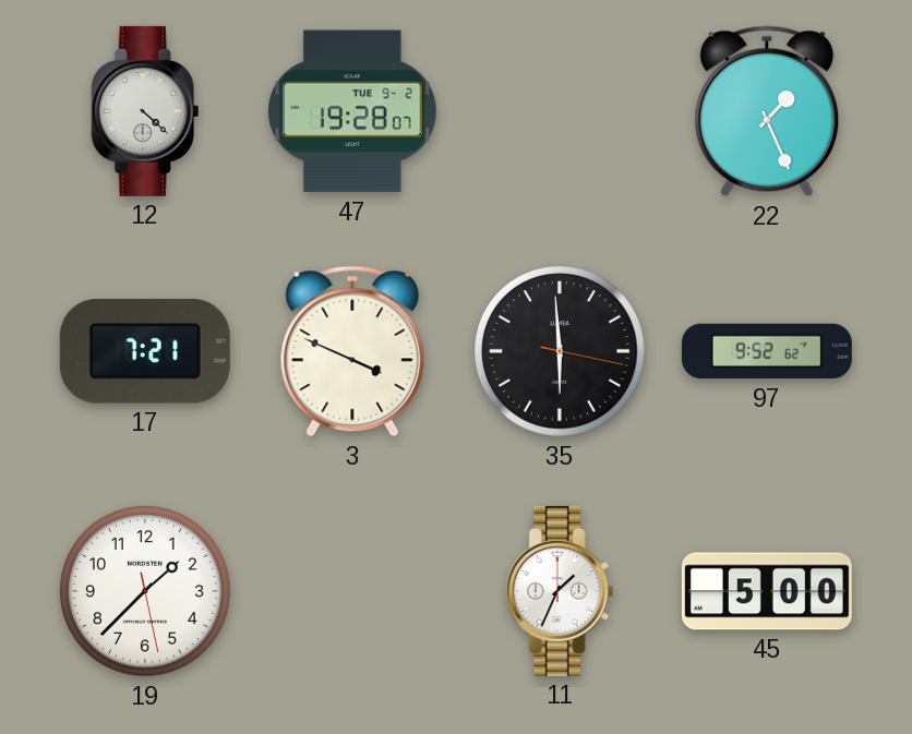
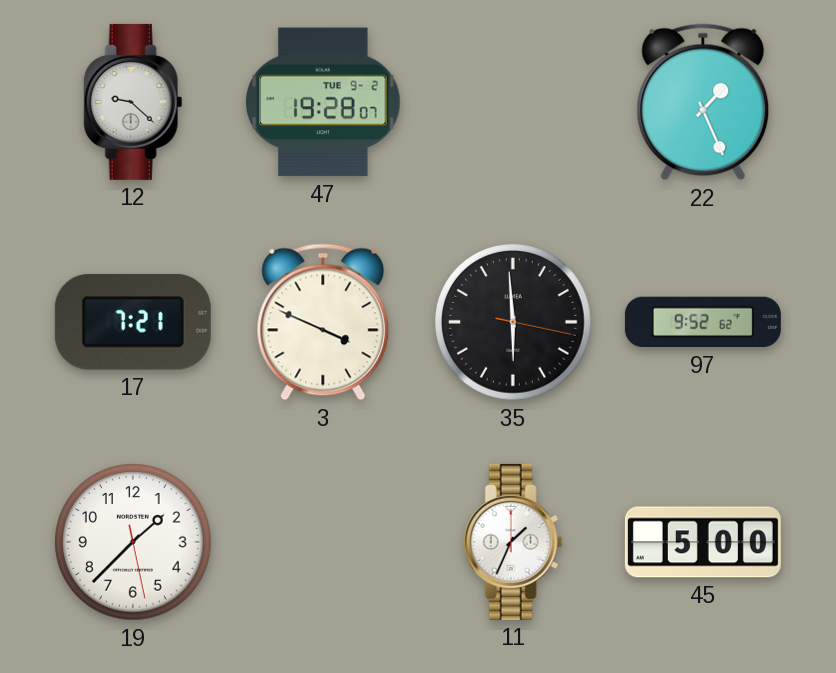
12: 4:22 -> 9:22 (133, 102)
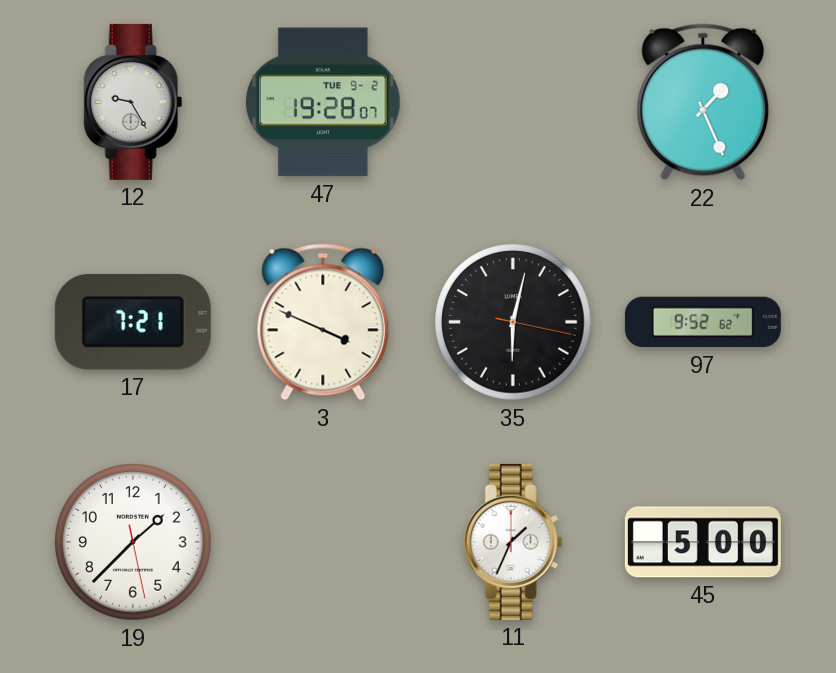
12: 9:22 -> 9:25 (133, 102)
35: 5:59 -> 6:02 (513, 322)
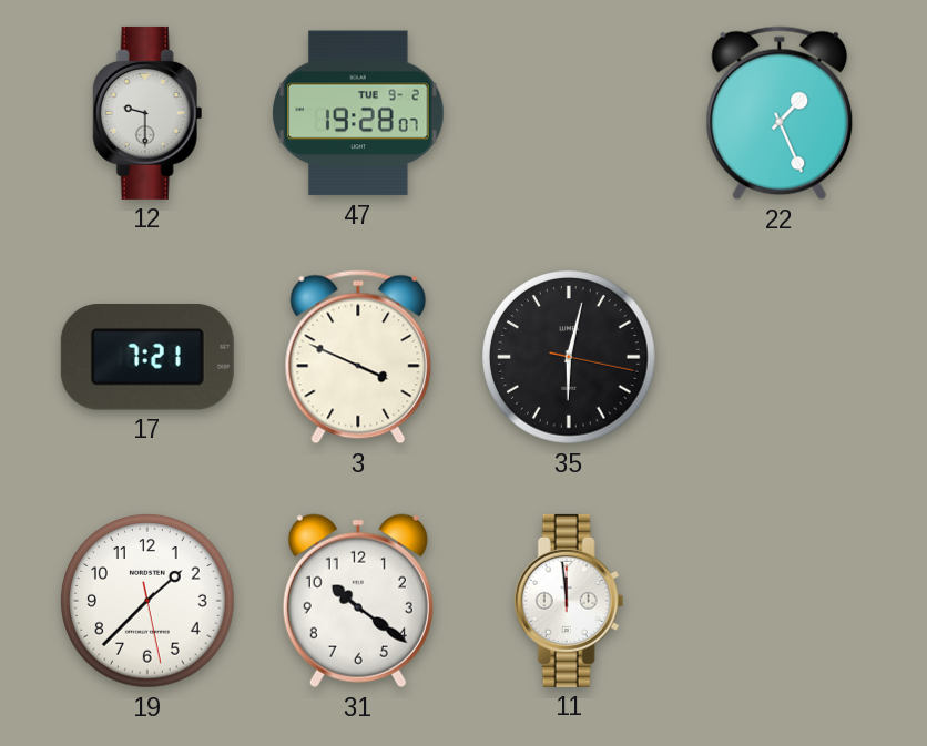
12: 9:25 -> 9:30 (147, 113)
97: 9:52 -> none (703, 322)
31: none -> 10:21 (358, 601)
11: 1:34 -> 11:59 (569, 601)
45: 5:00 -> none (703, 542)
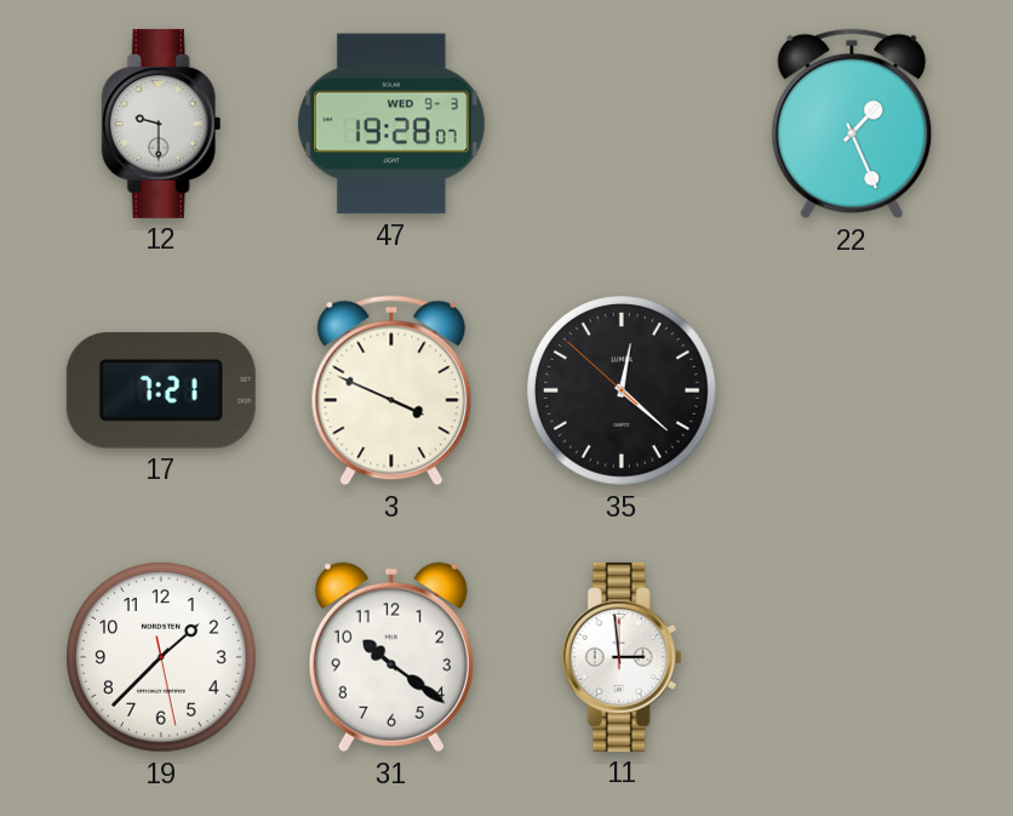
47 date: TUE 9-2 -> WED 9-3 (393, 124)
35: 6:02 -> 12:21 (622, 390)
11: 11:59 -> 2:59 (622, 657)
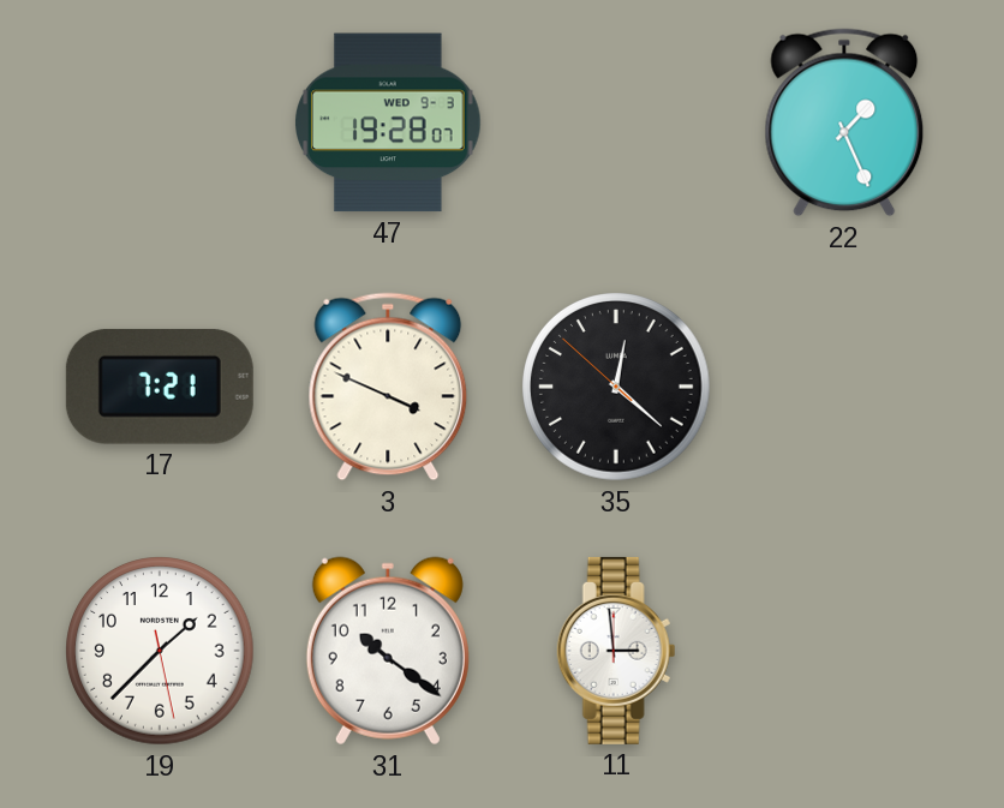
12: 9:30 -> none (161, 124)
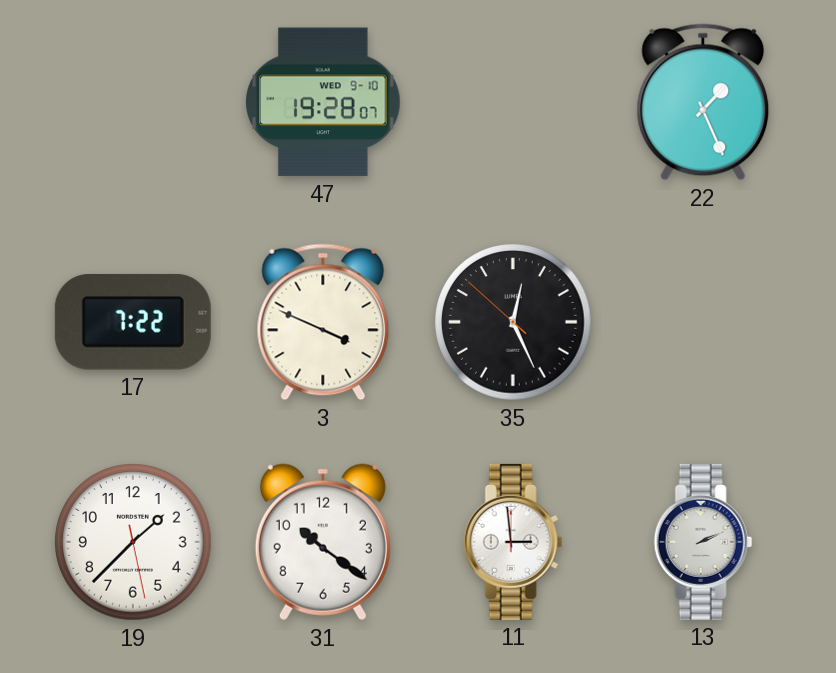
47 date: WED 9-3 -> WED 9-10 (324, 102)
17: 7:21 -> 7:22 (133, 322)
35: 12:21 -> 12:25 (513, 322)
13: none -> 2:11 (703, 542)
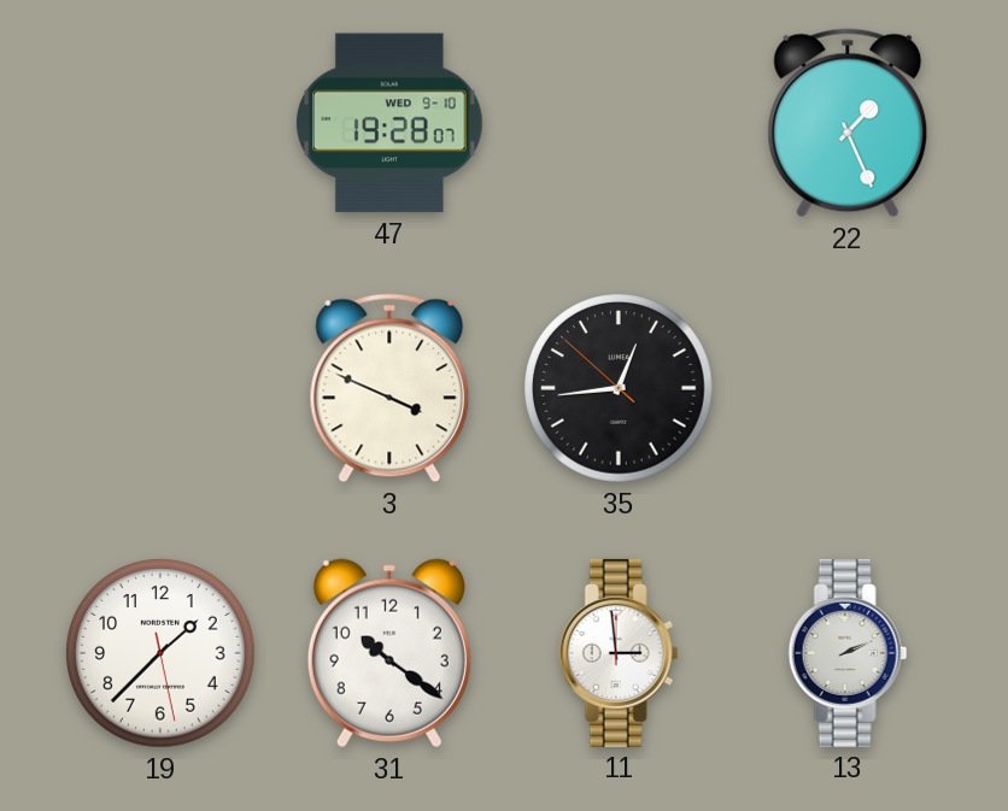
17: 7:22 -> none (133, 322)
35: 12:25 -> 12:43 (619, 388)
